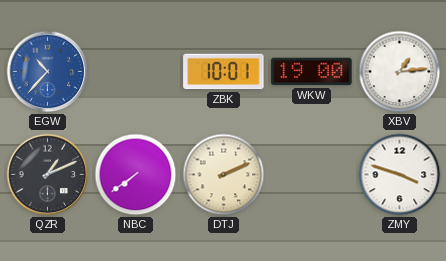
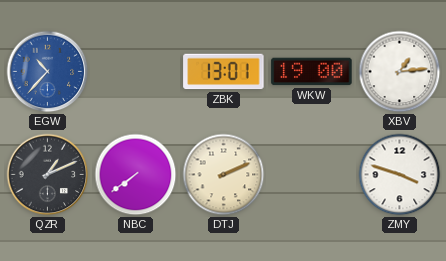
ZBK: 10:01 -> 13:01 (224, 72)
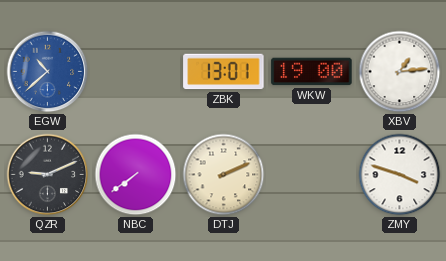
EGW: 10:37 -> 10:38 (48, 72)
QZR: 1:11 -> 9:11 (48, 175)
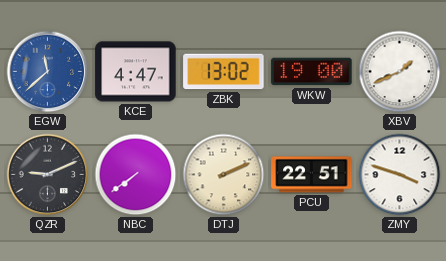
EGW: 10:38 -> 11:38 (48, 72)
KCE: none -> 4:47 (136, 72)
ZBK: 13:01 -> 13:02 (224, 72)
XBV: 1:14 -> 1:41 (400, 72)
PCU: none -> 22:51 (312, 175)
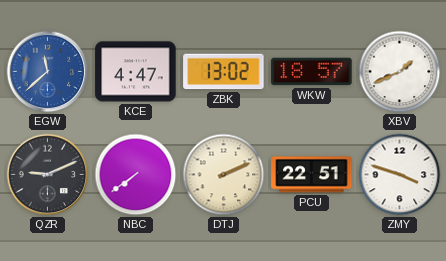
WKW: 19:00 -> 18:57 (312, 72)
